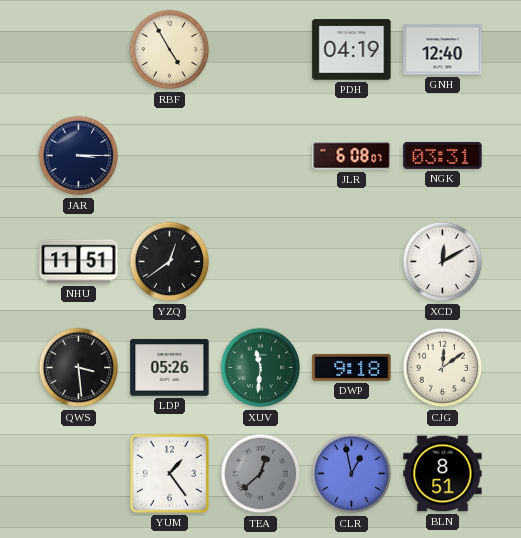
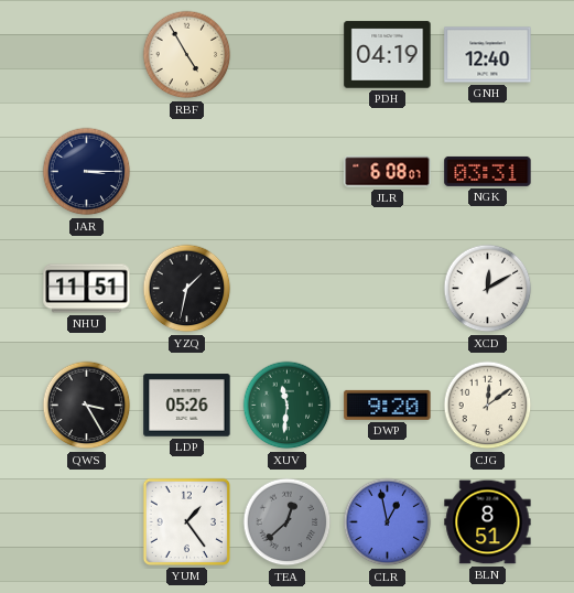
YZQ: 12:39 -> 1:32 (187, 289)
QWS: 3:29 -> 3:25 (87, 406)
DWP: 9:18 -> 9:20 (388, 405)
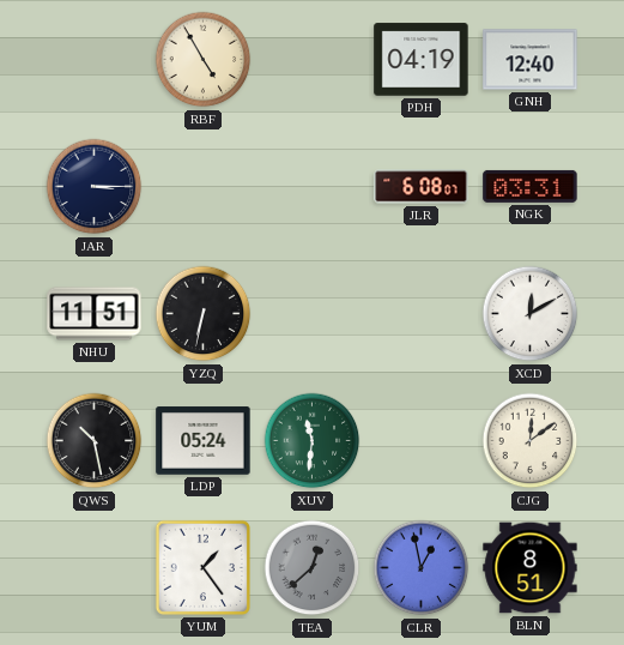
YZQ: 1:32 -> 6:32 (204, 314)
QWS: 3:25 -> 10:28 (95, 441)
LDP: 05:26 -> 05:24 (204, 441)
DWP: 9:20 -> none (388, 405)
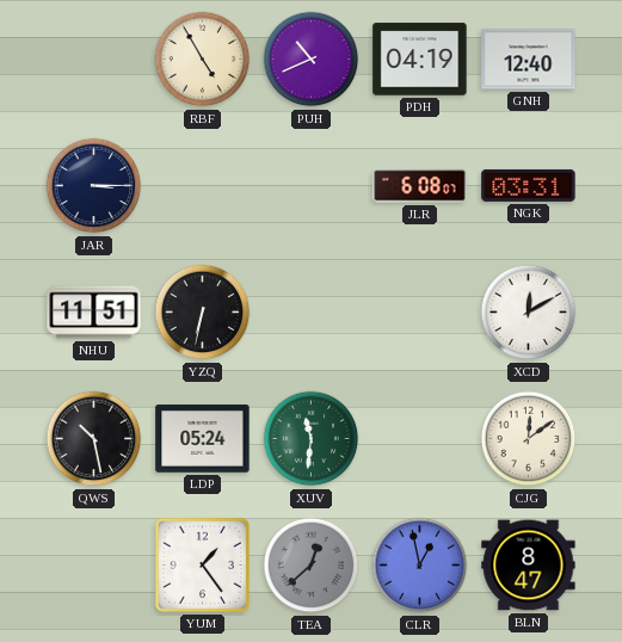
PUH: none -> 10:41 (312, 60)
BLN: 8:51 -> 8:47 (529, 566)
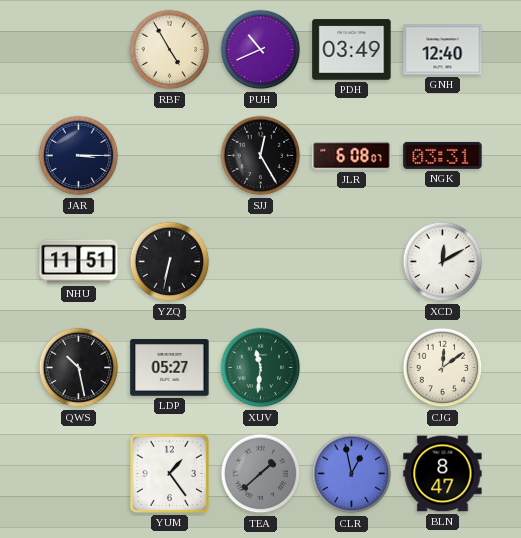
PDH: 04:19 -> 03:49 (352, 50)
SJJ: none -> 12:25 (261, 156)
LDP: 05:24 -> 05:27 (170, 368)
TEA: 12:38 -> 1:38 (261, 474)
